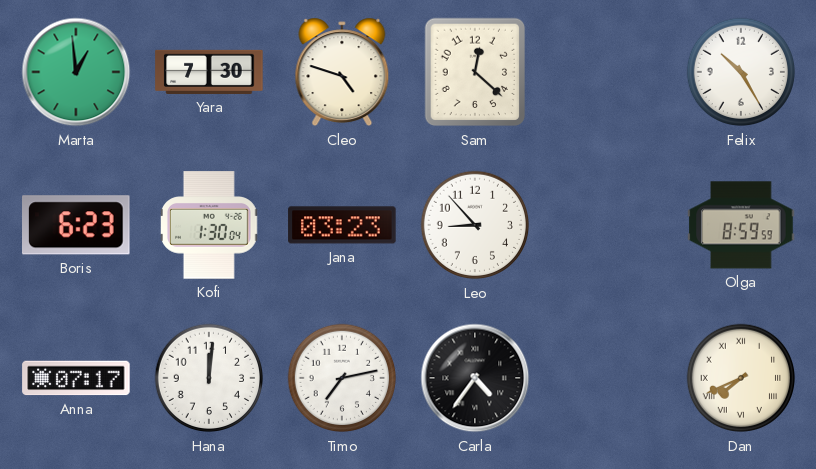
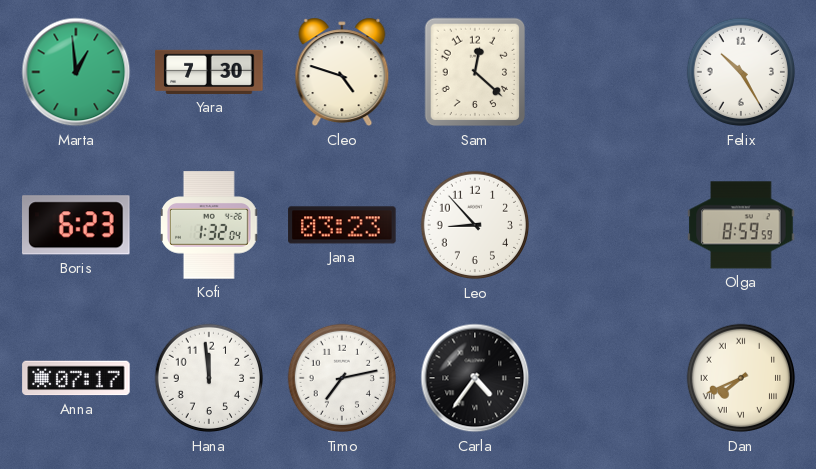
Kofi: 1:30 -> 1:32 (210, 225)
Hana: 12:01 -> 11:59 (209, 378)
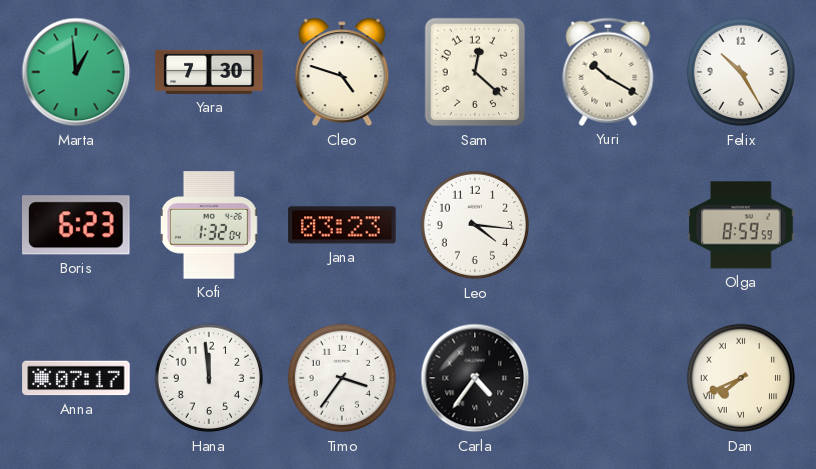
Yuri: none -> 10:20 (608, 72)
Leo: 8:53 -> 4:16 (475, 225)
Timo: 7:13 -> 3:36 (342, 378)
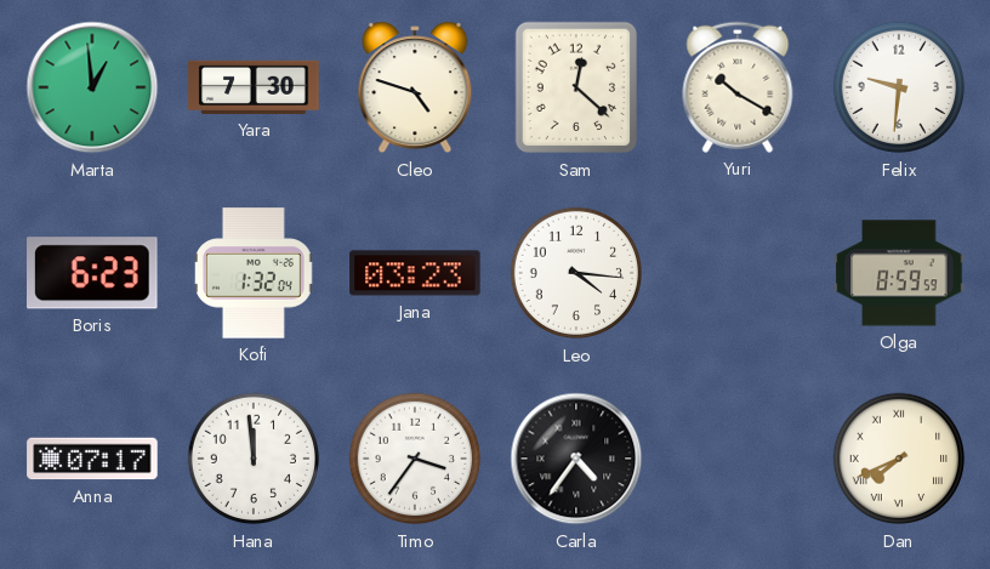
Felix: 10:25 -> 9:31 (899, 87)
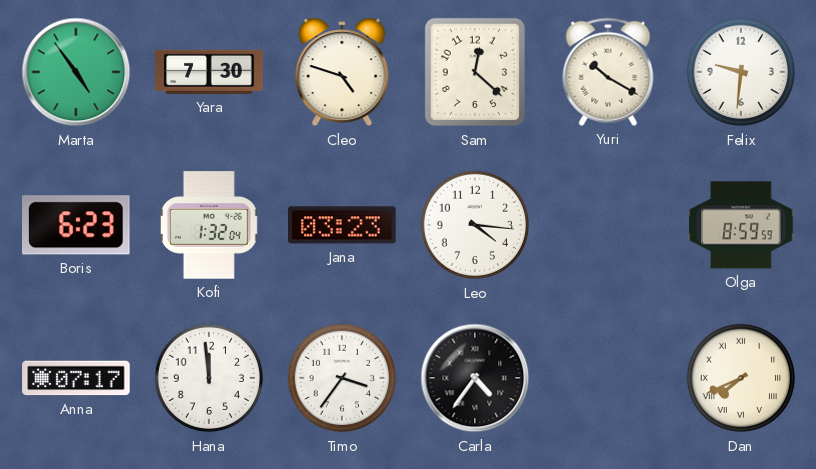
Marta: 12:59 -> 4:54 (76, 72)
